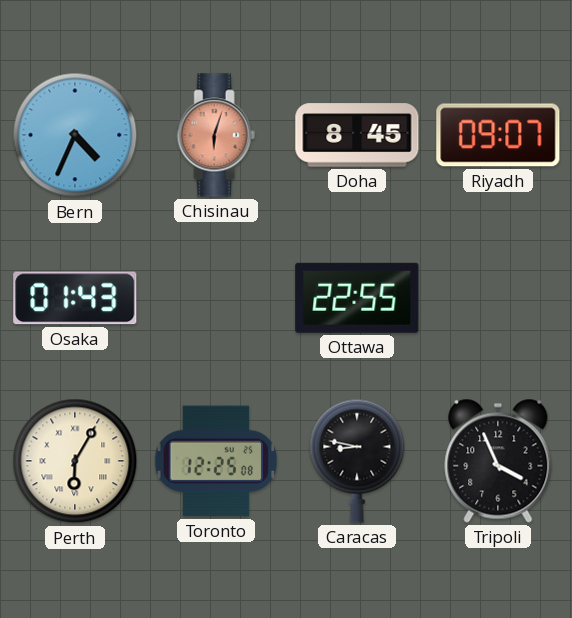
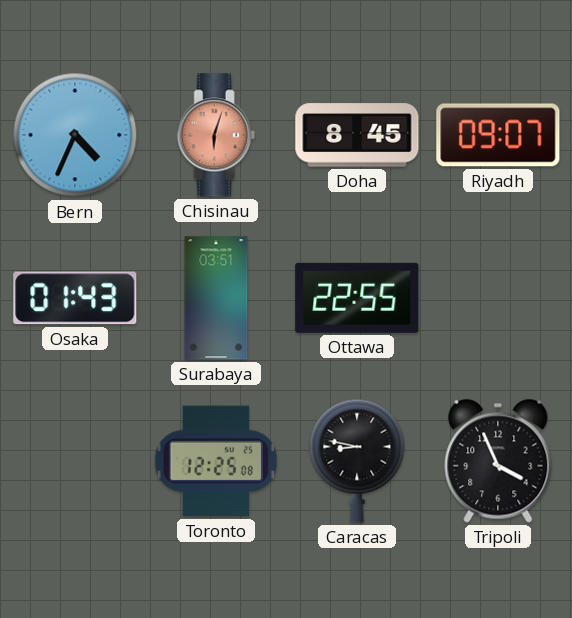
Surabaya: none -> 03:51 (216, 298)
Perth: 6:05 -> none (75, 461)
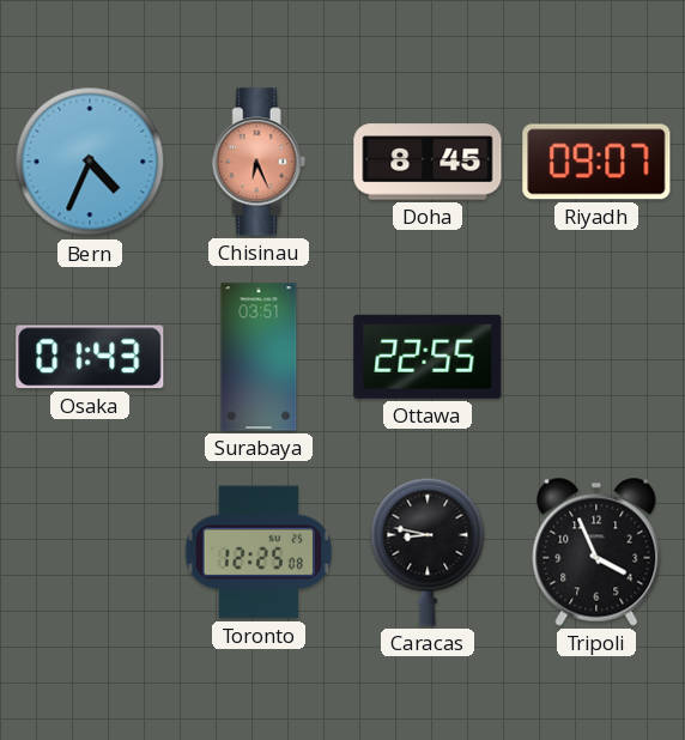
Chisinau: 6:03 -> 6:26 (259, 162)
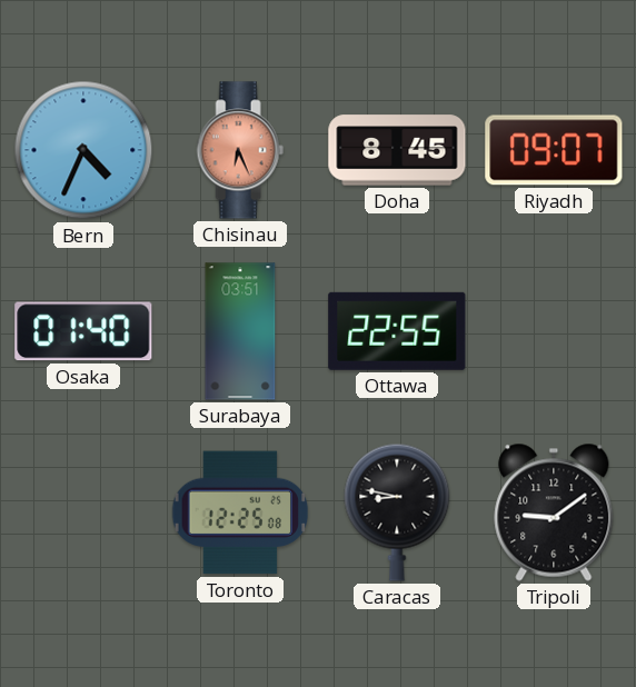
Osaka: 01:43 -> 01:40 (83, 331)
Tripoli: 3:56 -> 9:09 (554, 512)
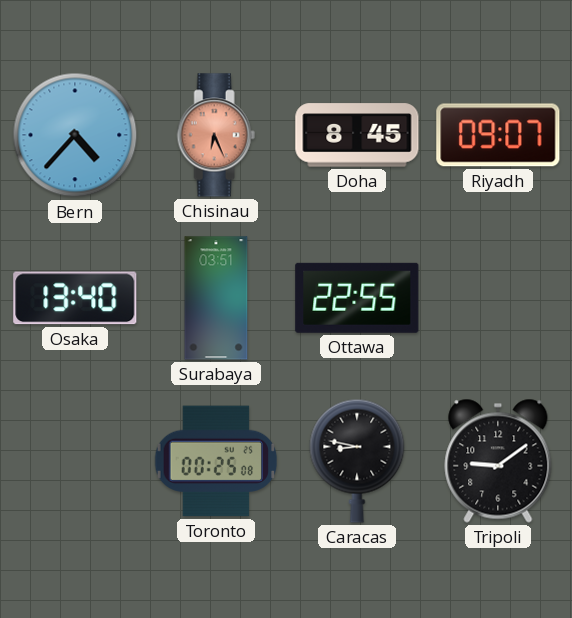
Bern: 4:34 -> 4:37 (75, 135)
Osaka: 01:40 -> 13:40 (75, 298)
Toronto: 12:25 -> 00:25 (216, 461)
